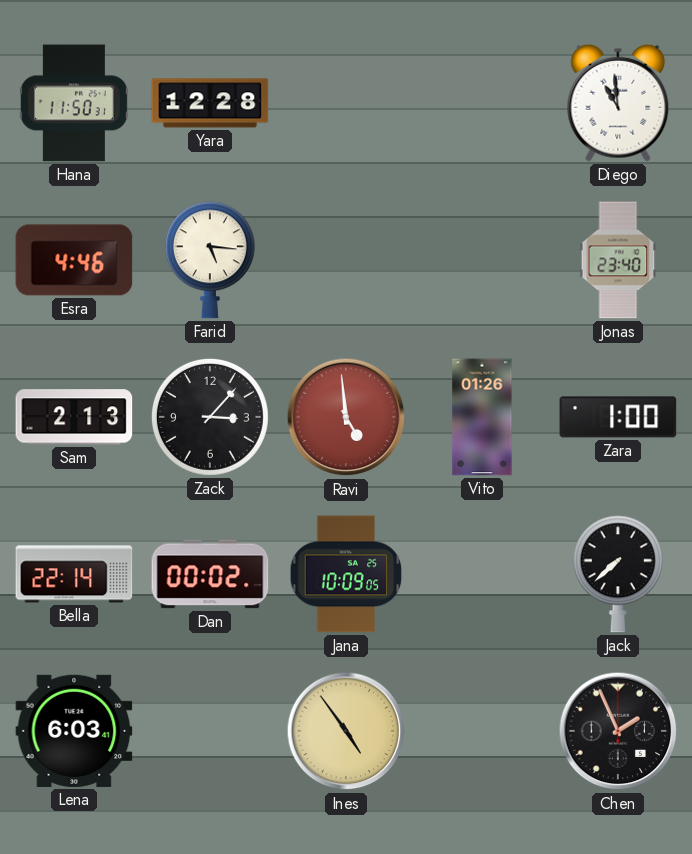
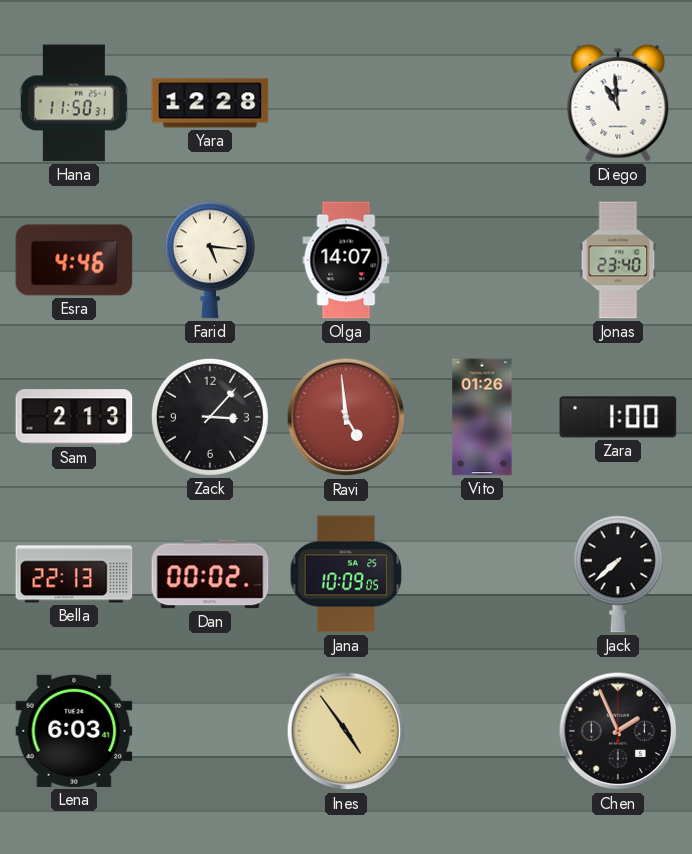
Olga: none -> 14:07 (346, 260)
Bella: 22:14 -> 22:13 (74, 574)
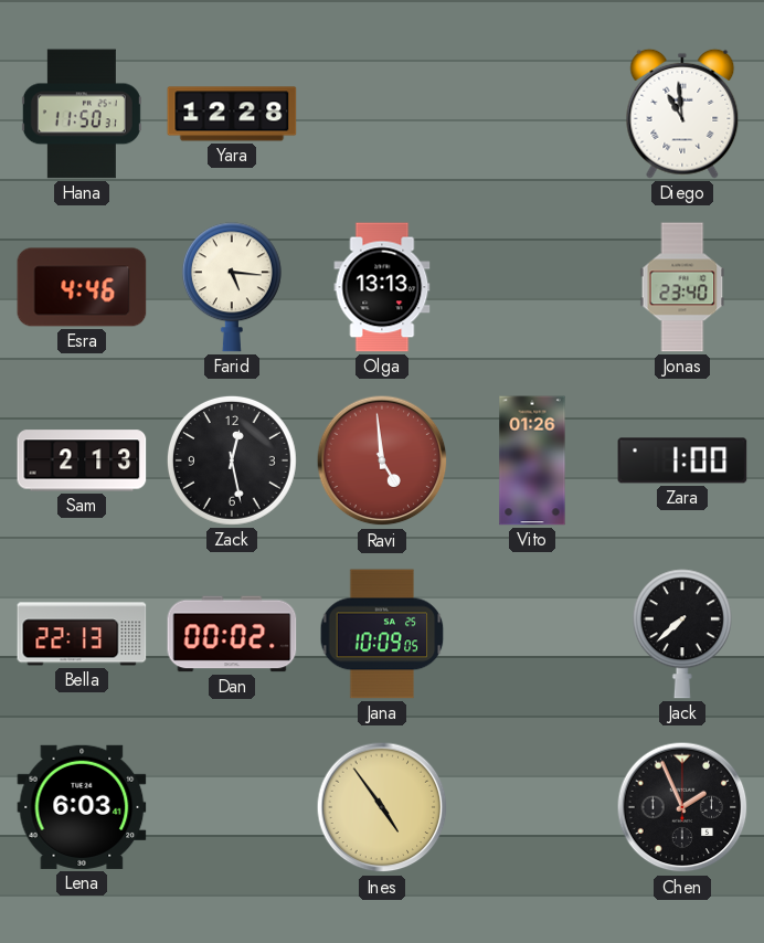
Olga: 14:07 -> 13:13 (382, 287)
Zack: 3:07 -> 12:28 (232, 460)
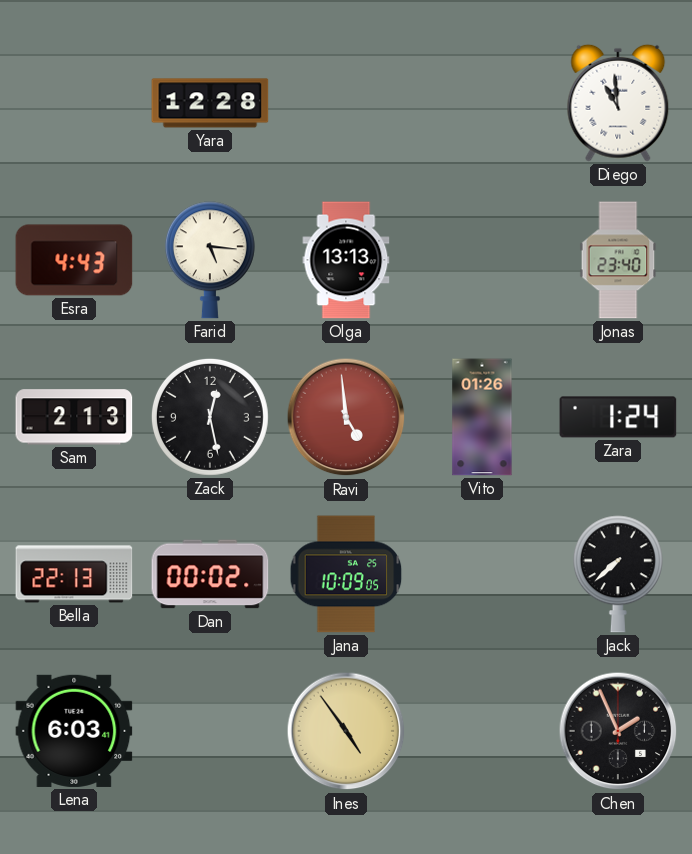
Hana: 11:50 -> none (82, 114)
Esra: 4:46 -> 4:43 (74, 260)
Zara: 1:00 -> 1:24 (618, 417)
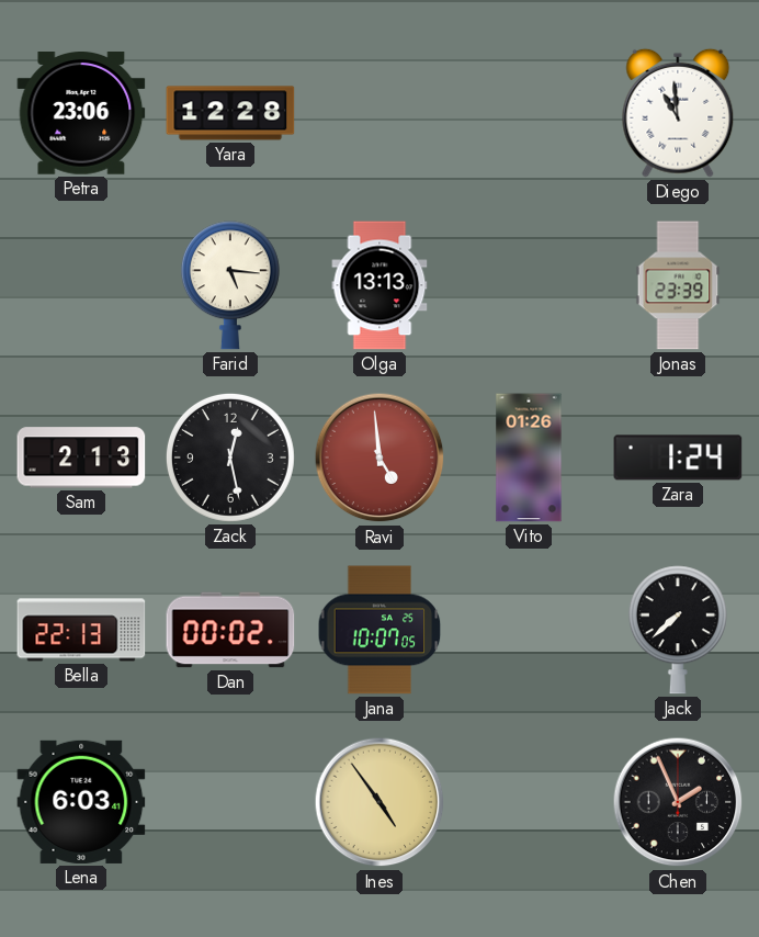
Petra: none -> 23:06 (81, 114)
Esra: 4:43 -> none (74, 260)
Jonas: 23:40 -> 23:39 (678, 285)
Jana: 10:09 -> 10:07 (379, 630)
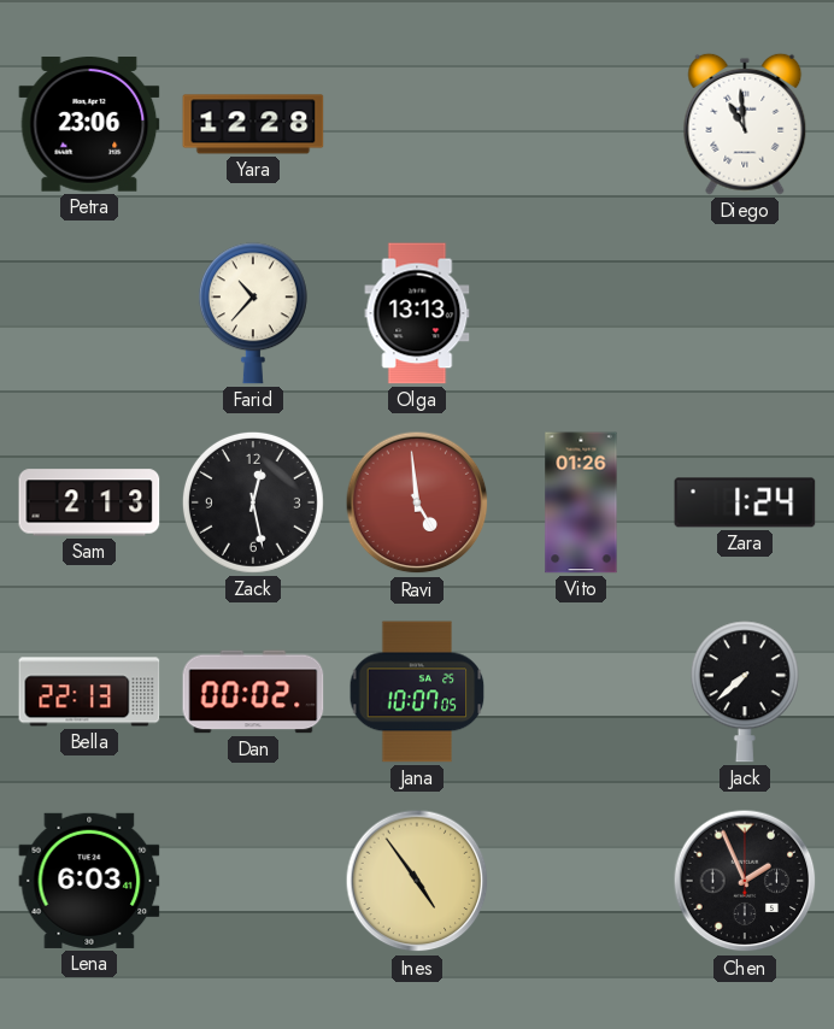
Farid: 5:16 -> 10:37 (253, 313)
Jonas: 23:39 -> none (678, 285)
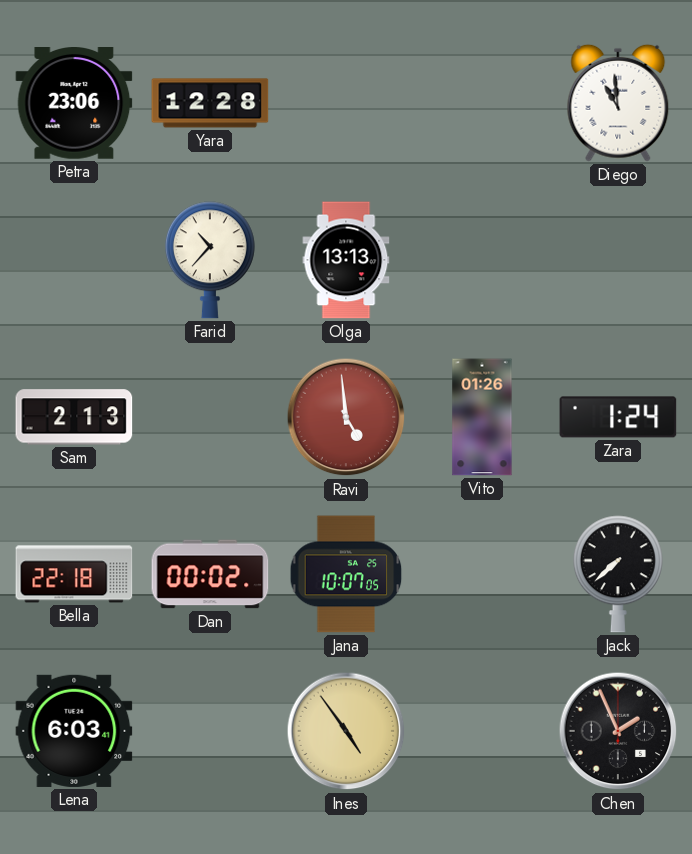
Zack: 12:28 -> none (253, 502)
Bella: 22:13 -> 22:18 (74, 574)
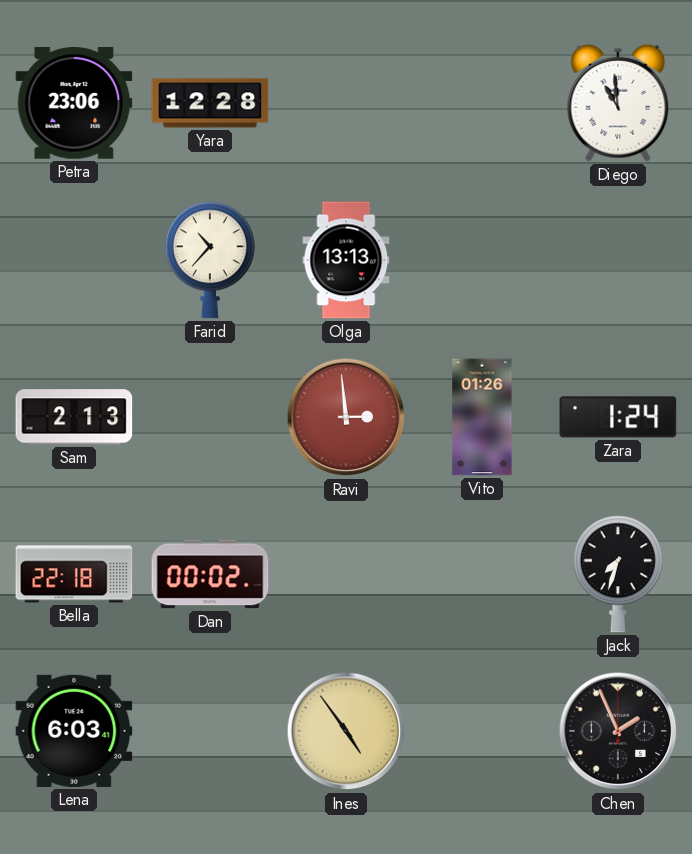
Ravi: 4:59 -> 2:59 (346, 417)
Jana: 10:07 -> none (346, 574)
Jack: 7:38 -> 7:33 (618, 574)
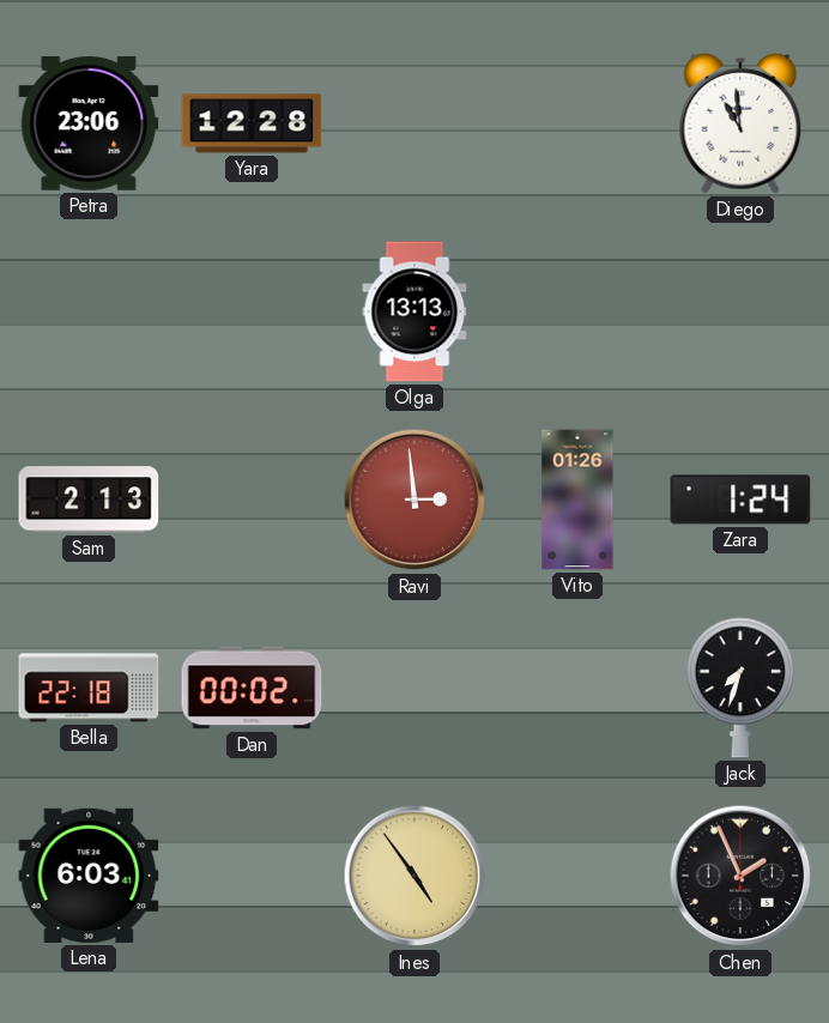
Farid: 10:37 -> none (210, 260)
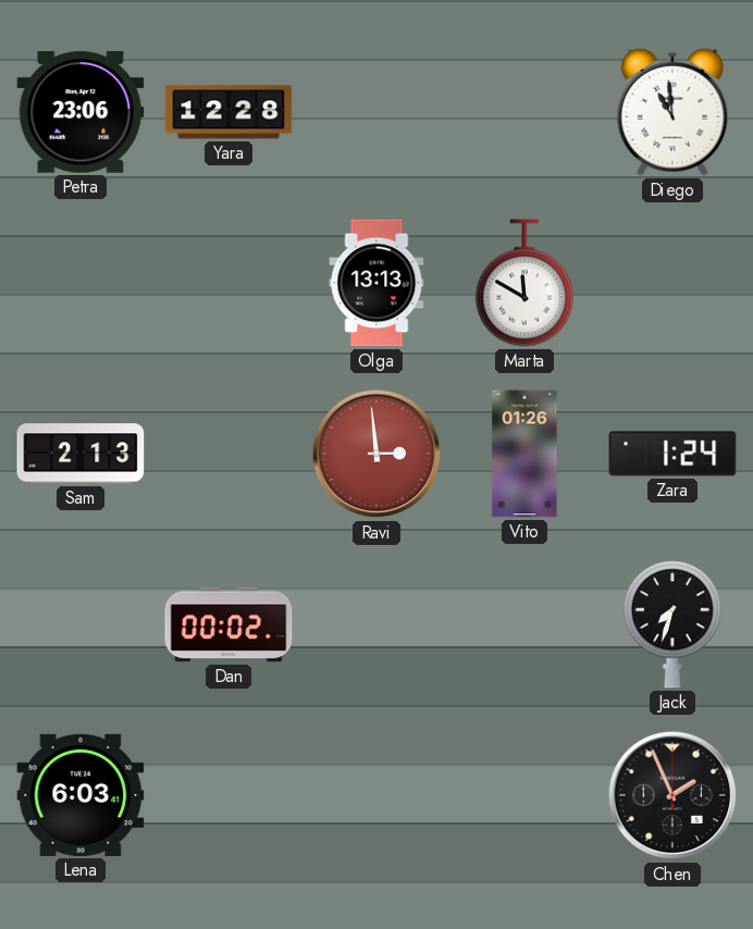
Marta: none -> 11:50 (524, 283)
Bella: 22:18 -> none (89, 688)
Ines: 4:54 -> none (414, 876)
